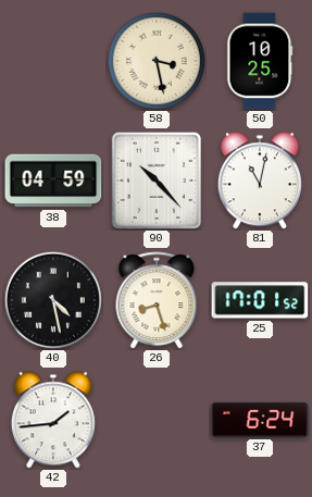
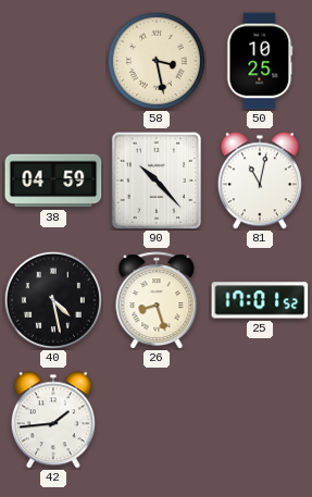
37: 6:24 -> none (260, 420)
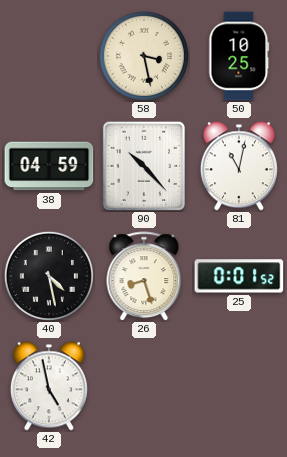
25: 17:01 -> 0:01 (239, 276)
42: 1:44 -> 4:58 (49, 386)
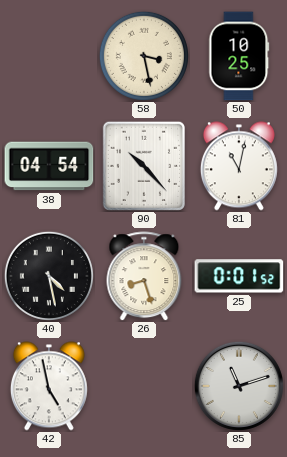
38: 04:59 -> 04:54 (49, 166)
85: none -> 11:12 (239, 386)
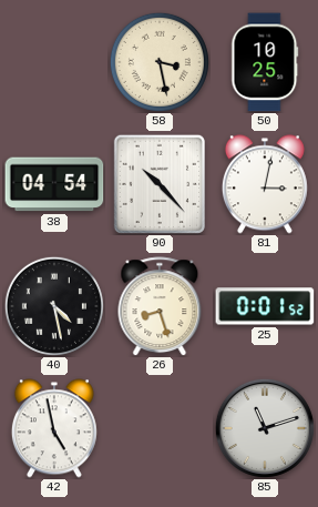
81: 11:02 -> 3:02 (265, 184)
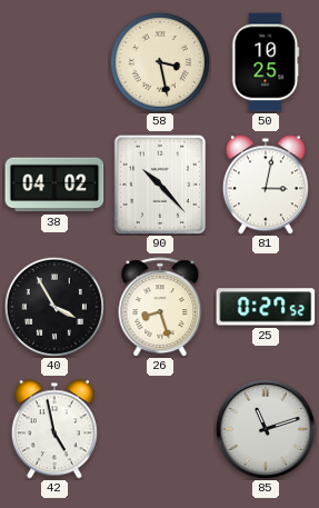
38: 04:54 -> 04:02 (54, 185)
40: 4:28 -> 3:55 (54, 307)
25: 0:01 -> 0:27 (266, 307)
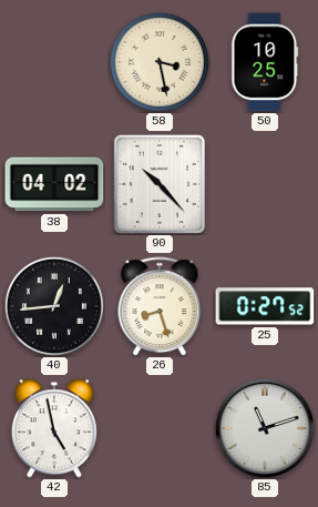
81: 3:02 -> none (266, 185)
40: 3:55 -> 12:44 (54, 306)
